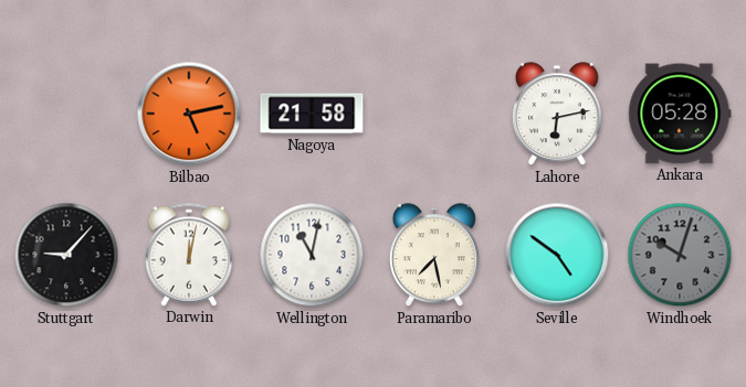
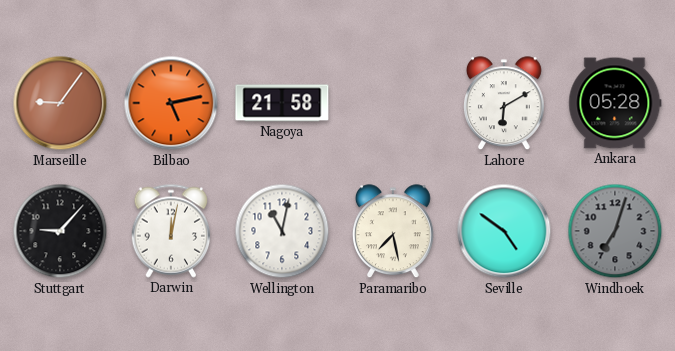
Marseille: none -> 9:06 (60, 103)
Lahore: 6:13 -> 6:10 (504, 104)
Windhoek: 10:03 -> 7:03 (615, 231)
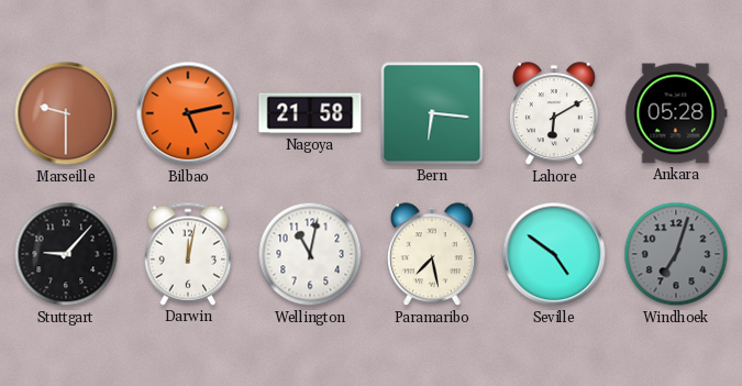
Marseille: 9:06 -> 9:30 (66, 113)
Bern: none -> 6:16 (432, 113)
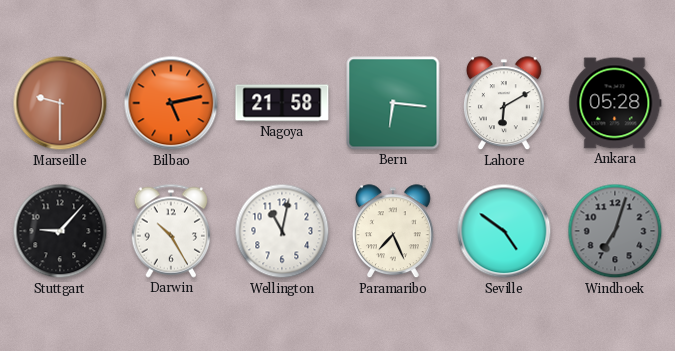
Darwin: 12:02 -> 10:25 (171, 231)
Paramaribo: 7:28 -> 7:26 (393, 232)
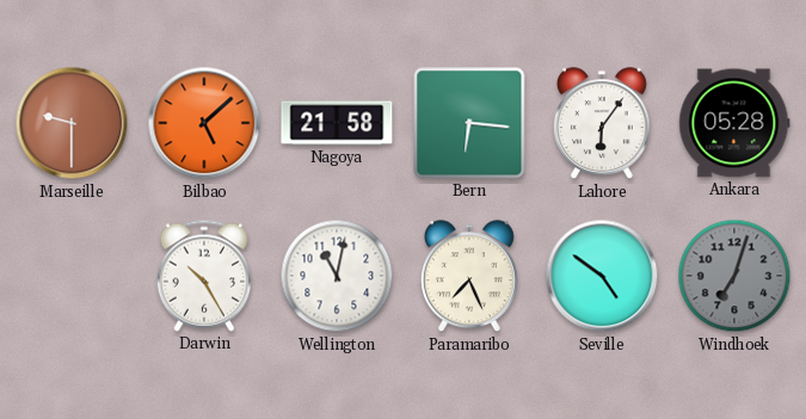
Bilbao: 5:13 -> 5:08 (204, 123)
Lahore: 6:10 -> 6:06 (602, 124)
Stuttgart: 9:07 -> none (60, 231)
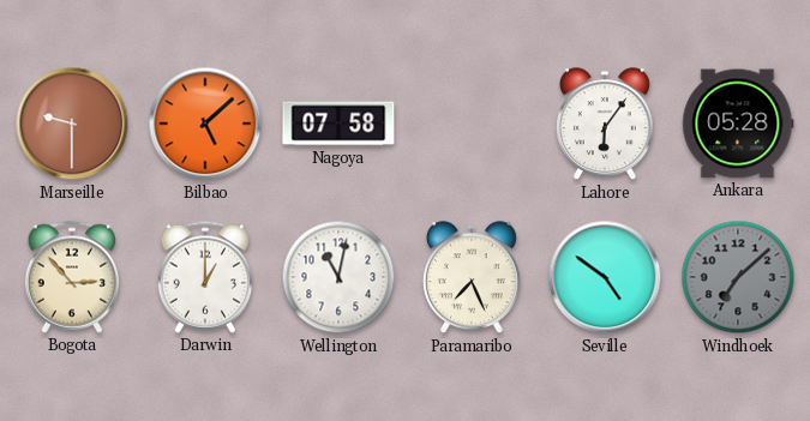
Nagoya: 21:58 -> 07:58 (338, 124)
Bern: 6:16 -> none (469, 123)
Bogota: none -> 2:53 (72, 277)
Darwin: 10:25 -> 1:00 (205, 277)
Windhoek: 7:03 -> 7:08 (738, 277)
